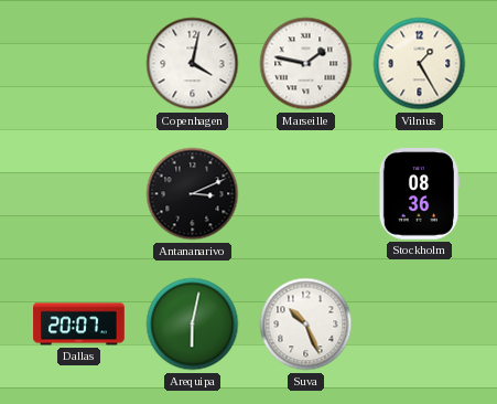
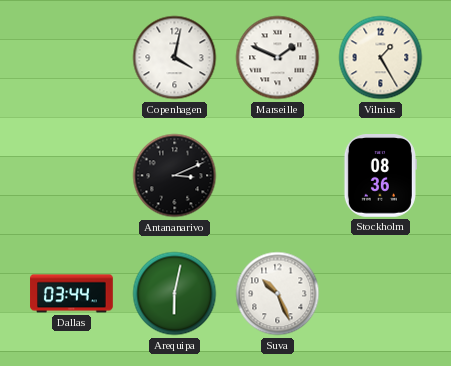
Marseille: 1:47 -> 1:49 (278, 58)
Dallas: 20:07 -> 03:44 (72, 294)
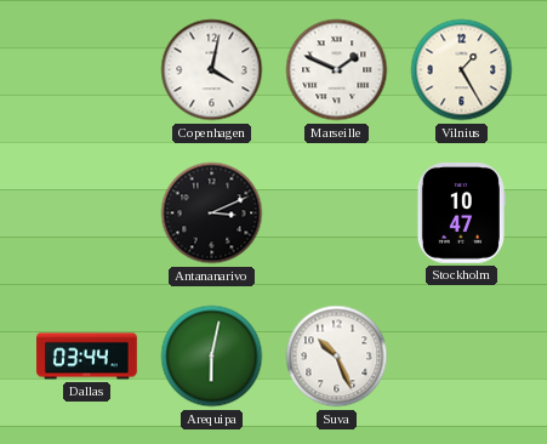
Stockholm: 08:36 -> 10:47 (461, 214)
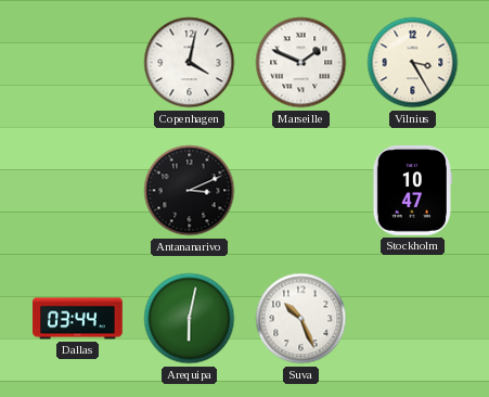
Vilnius: 1:25 -> 3:25 (413, 63)
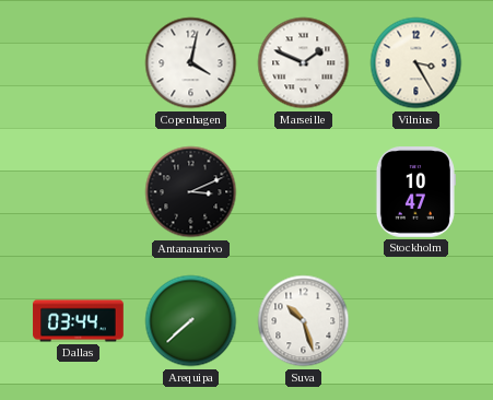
Arequipa: 6:02 -> 7:38 (191, 321)
Suva: 10:26 -> 10:27 (304, 321)
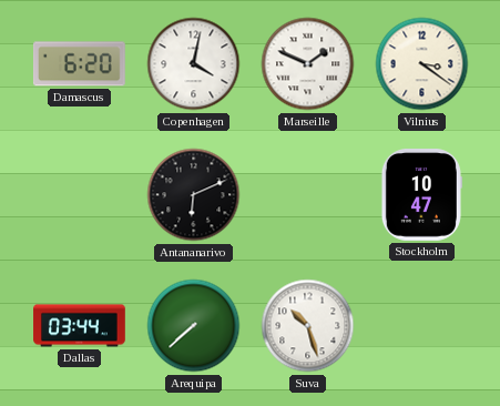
Damascus: none -> 6:20 (79, 64)
Vilnius: 3:25 -> 3:21 (422, 64)
Antananarivo: 3:11 -> 6:11 (194, 195)
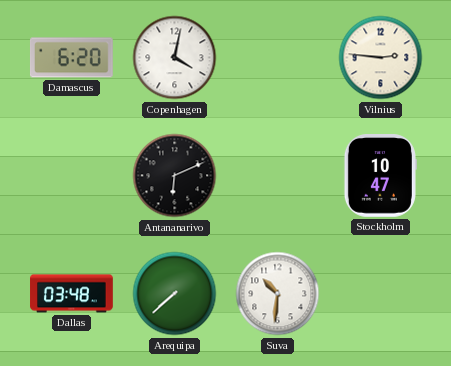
Marseille: 1:49 -> none (308, 64)
Vilnius: 3:21 -> 2:46 (381, 58)
Dallas: 03:44 -> 03:48 (72, 294)
Suva: 10:27 -> 10:31 (278, 294)
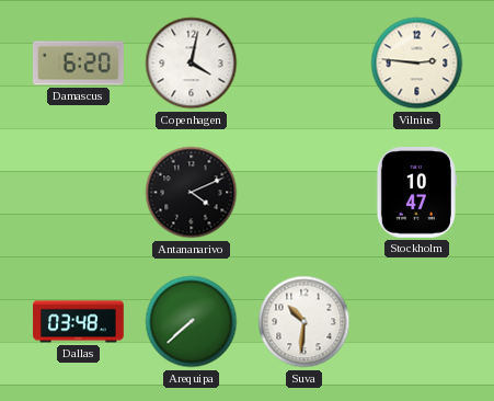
Antananarivo: 6:11 -> 4:11 (192, 193)
